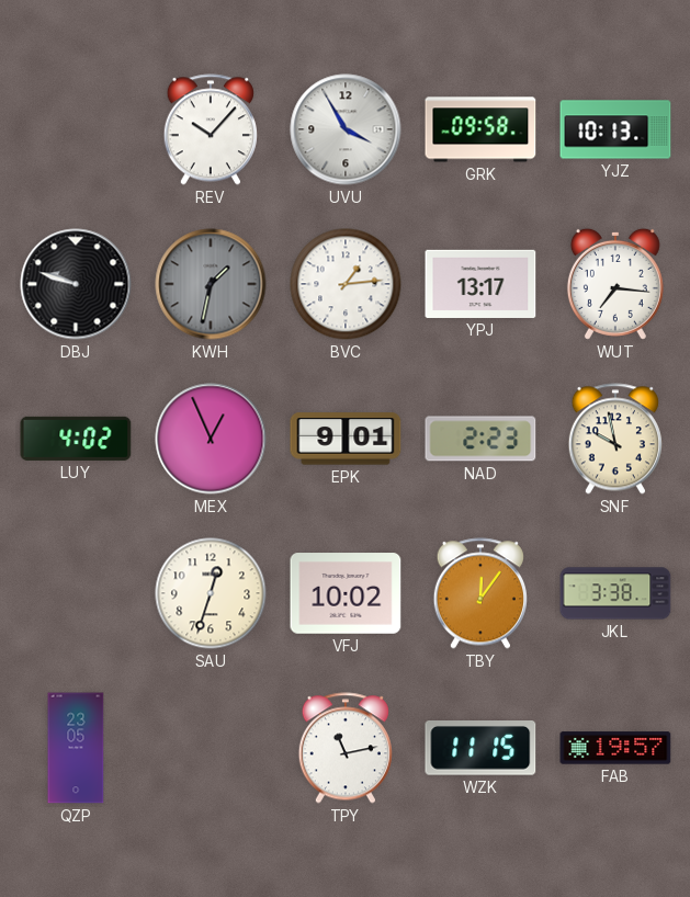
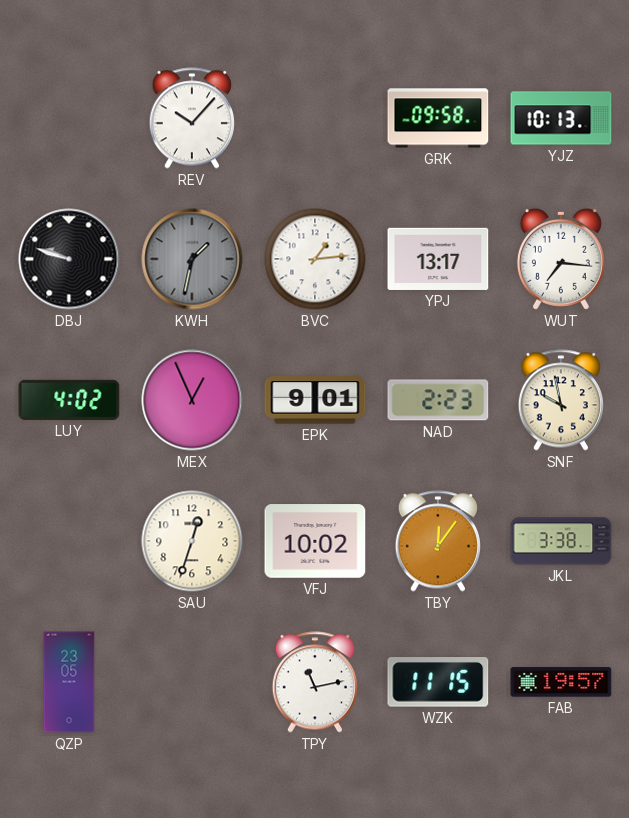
UVU: 3:55 -> none (346, 129)
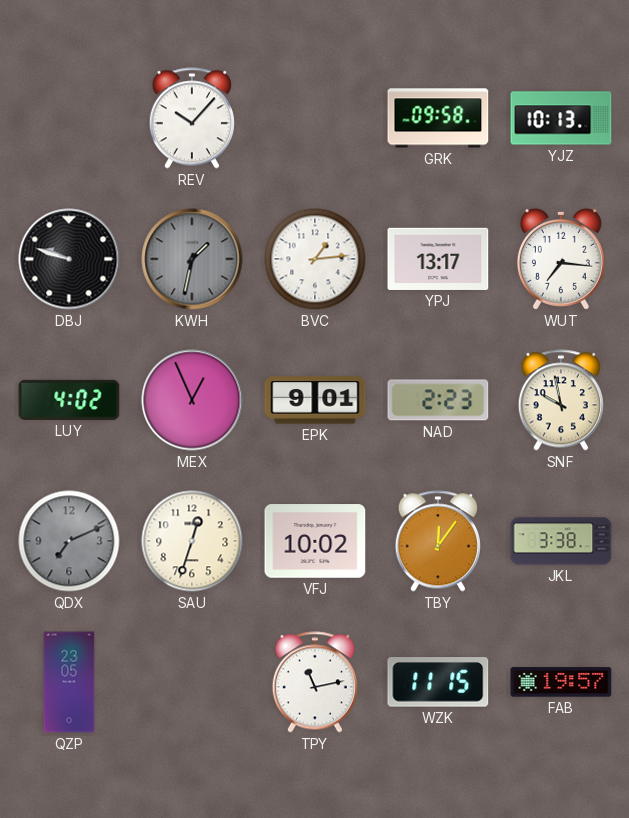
QDX: none -> 7:11 (69, 541)
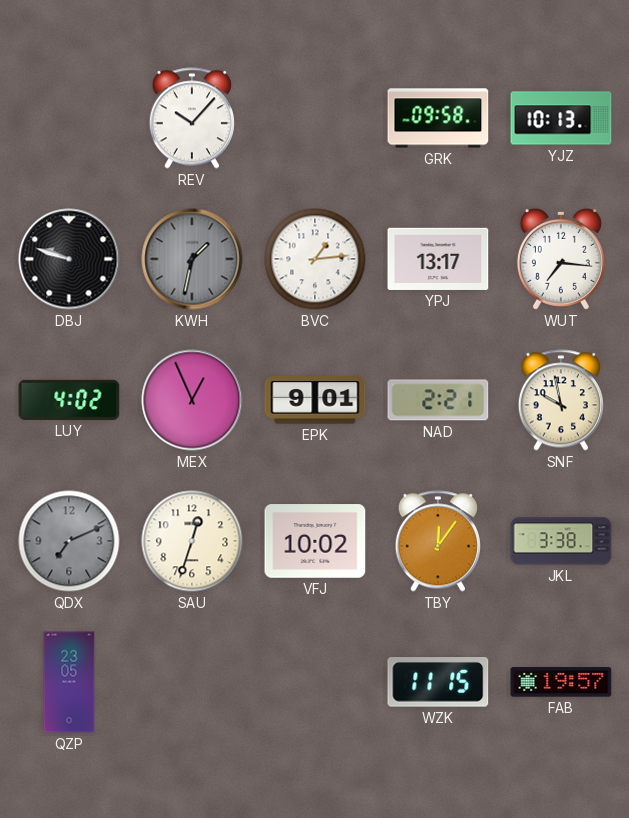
NAD: 2:23 -> 2:21 (438, 400)
TPY: 11:13 -> none (315, 682)
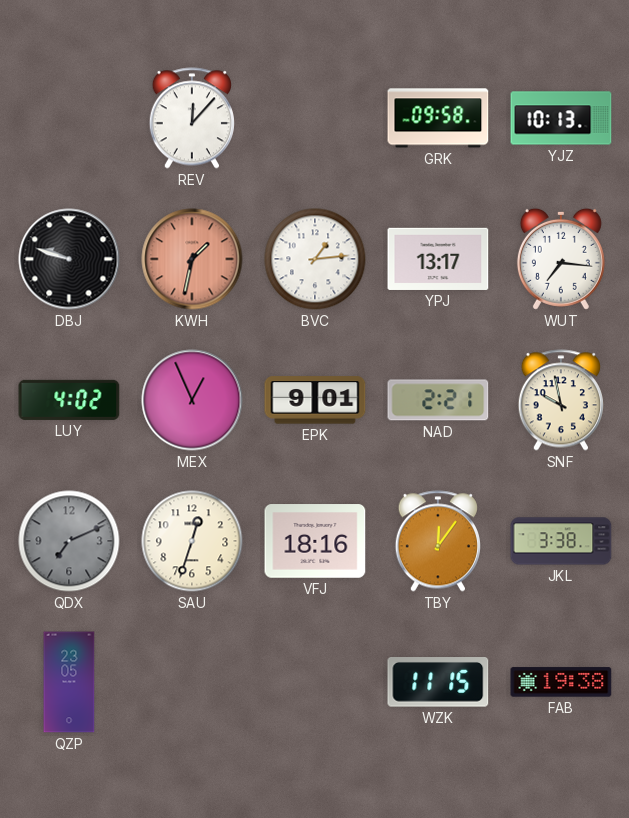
REV: 10:07 -> 12:07 (192, 118)
KWH dial: grey -> salmon (192, 259)
VFJ: 10:02 -> 18:16 (315, 541)
FAB: 19:57 -> 19:38 (561, 682)
